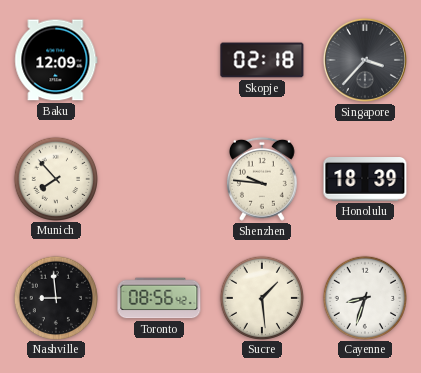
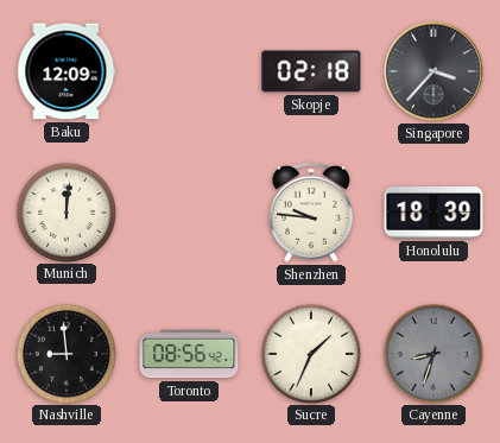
Munich: 7:53 -> 12:01 (65, 211)
Sucre: 1:29 -> 1:34 (310, 353)
Cayenne dial: white -> grey (432, 353)
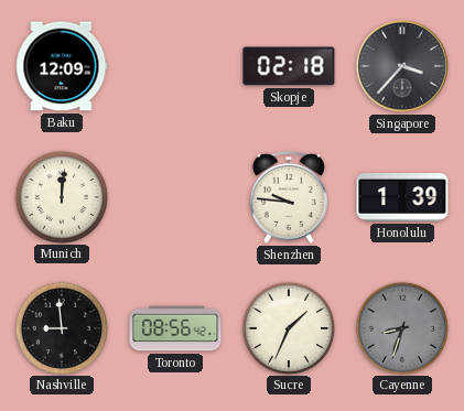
Honolulu: 18:39 -> 1:39 (402, 198)
